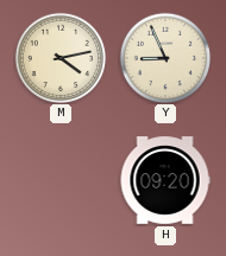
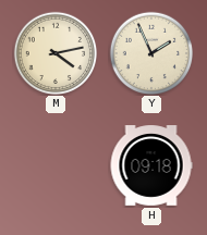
Y: 8:56 -> 1:56 (151, 53)
H: 09:20 -> 09:18 (151, 165)
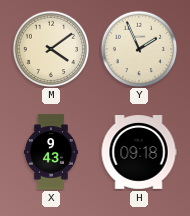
M: 4:13 -> 4:09 (51, 49)
X: none -> 9:43 (51, 152)
